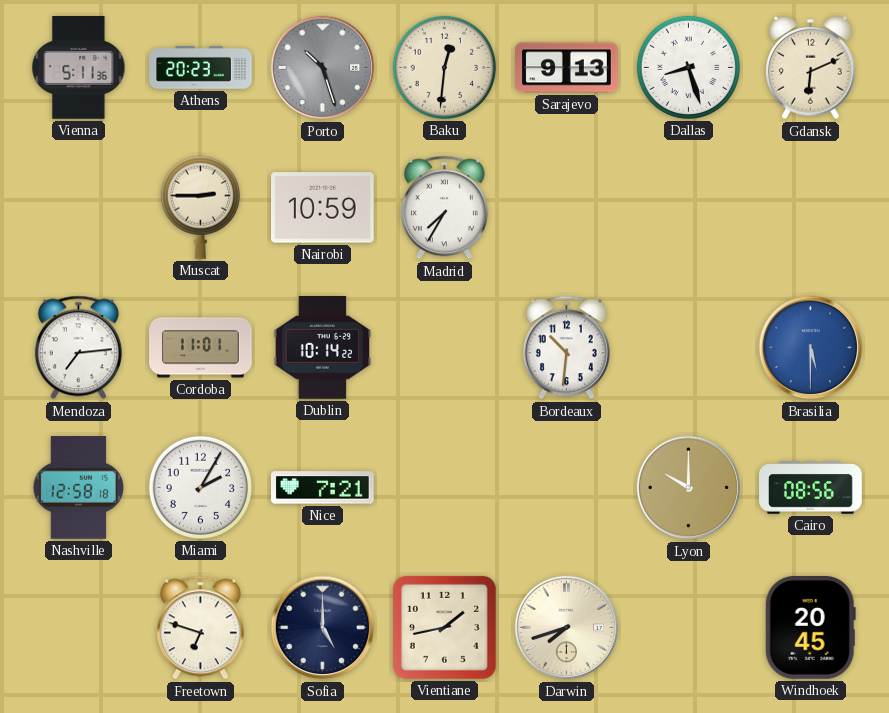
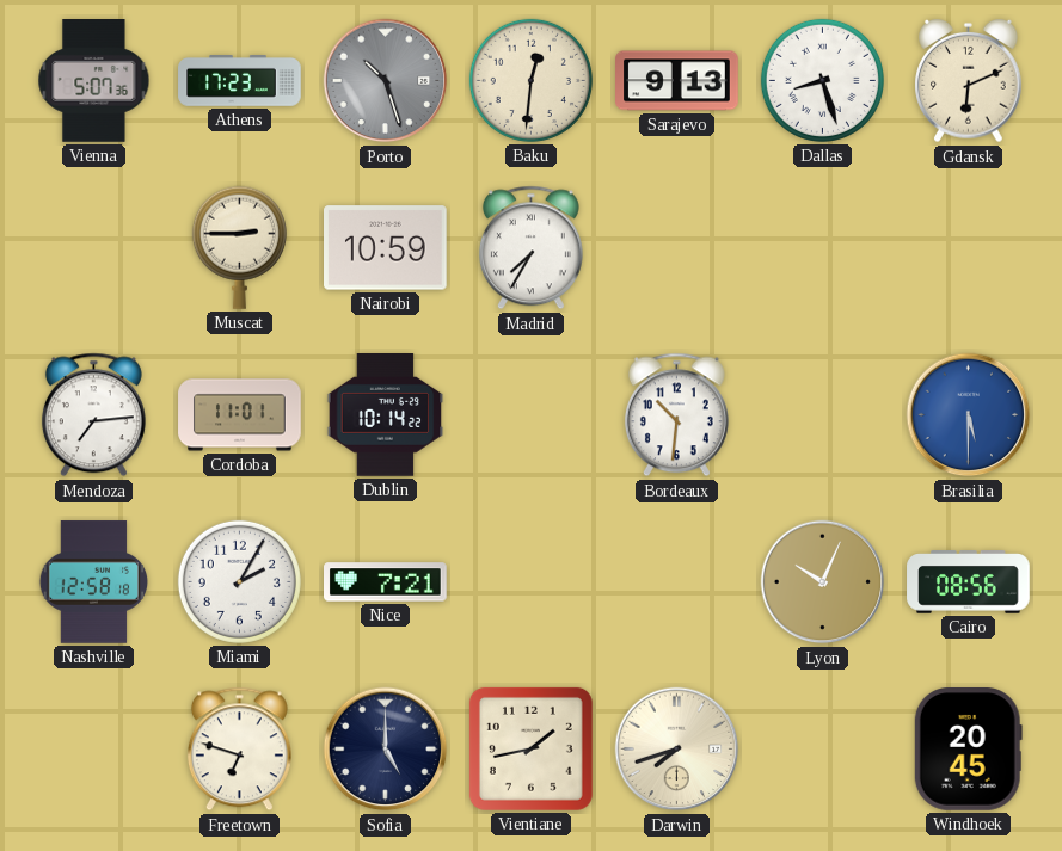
Vienna: 5:11 -> 5:07 (94, 81)
Athens: 20:23 -> 17:23 (240, 81)
Lyon: 10:00 -> 10:04 (823, 582)
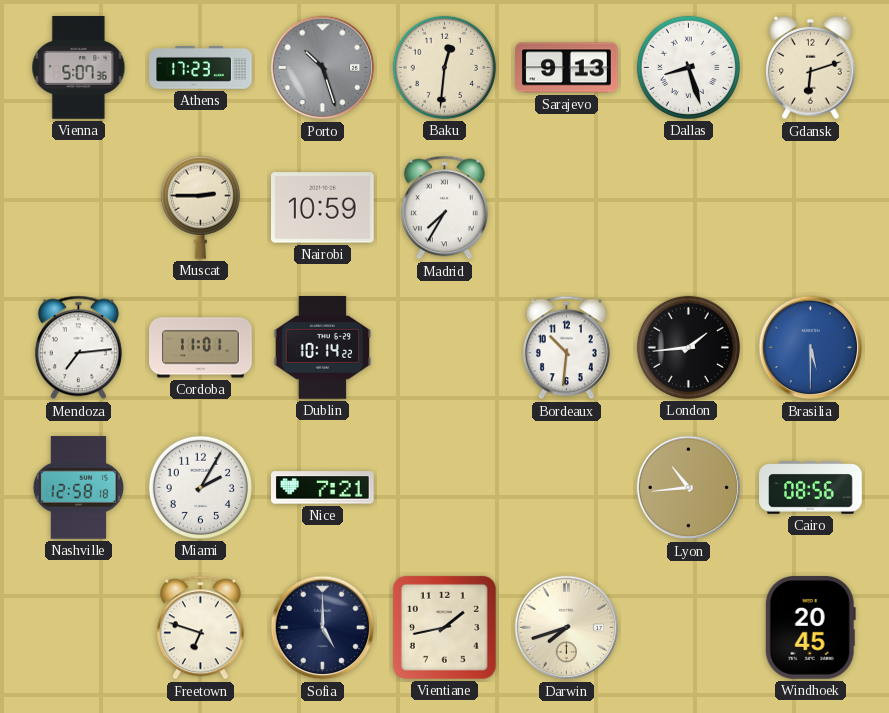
Gdansk: 6:11 -> 6:12 (811, 68)
London: none -> 1:44 (688, 347)
Lyon: 10:04 -> 10:44 (689, 488)
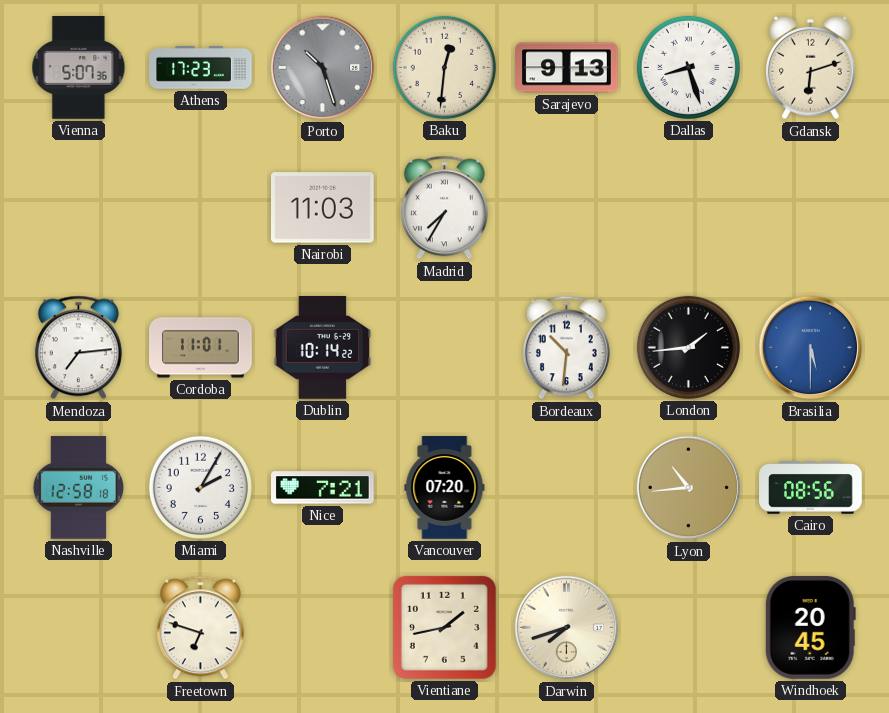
Muscat: 2:45 -> none (200, 207)
Nairobi: 10:59 -> 11:03 (323, 208)
Vancouver: none -> 07:20 (445, 488)
Sofia: 5:00 -> none (323, 628)
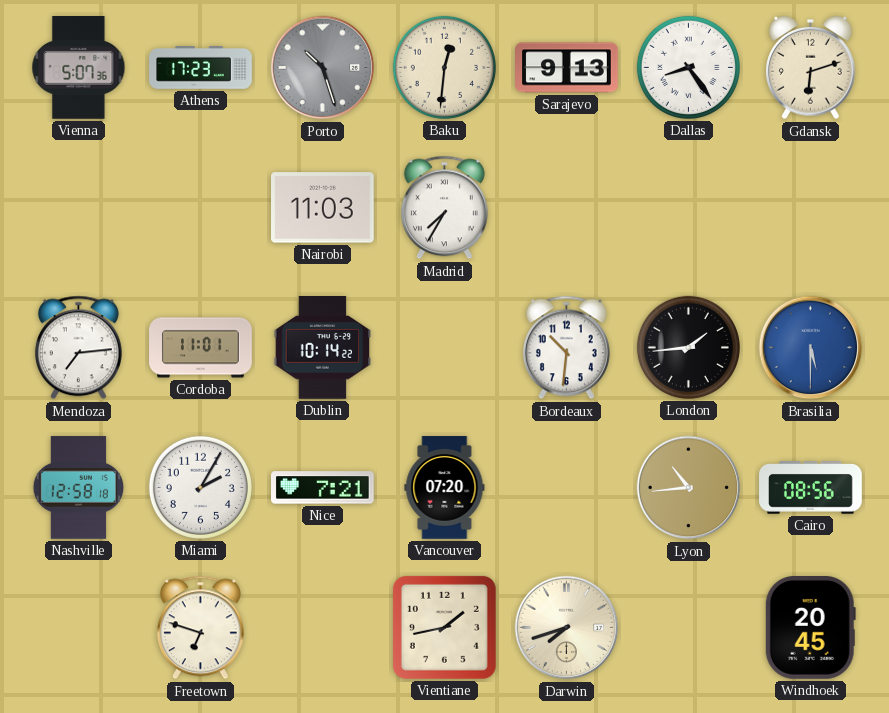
Dallas: 8:27 -> 8:24 (688, 67)
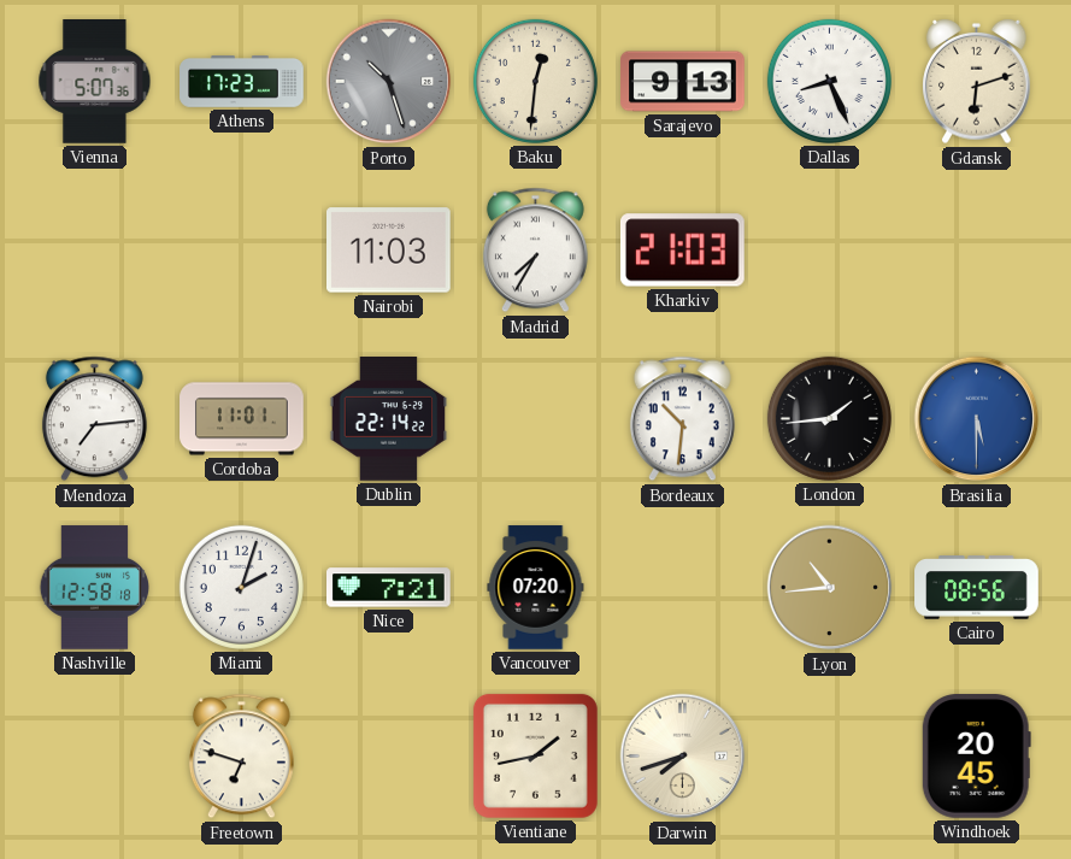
Dallas: 8:24 -> 8:26 (829, 81)
Kharkiv: none -> 21:03 (682, 251)
Dublin: 10:14 -> 22:14 (389, 419)
Miami: 2:05 -> 2:03 (241, 587)
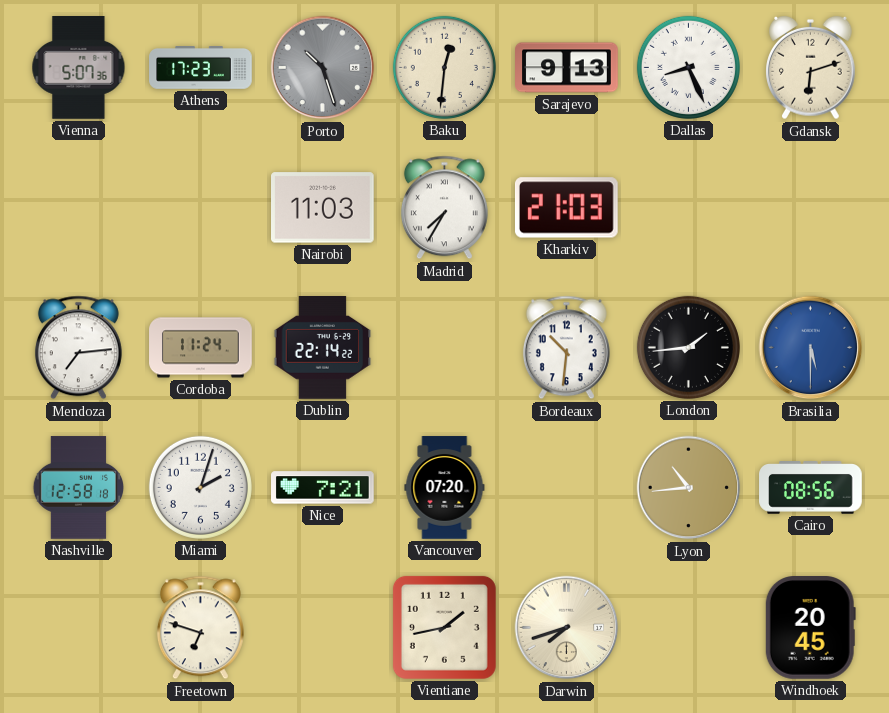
Cordoba: 11:01 -> 11:24 (201, 348)
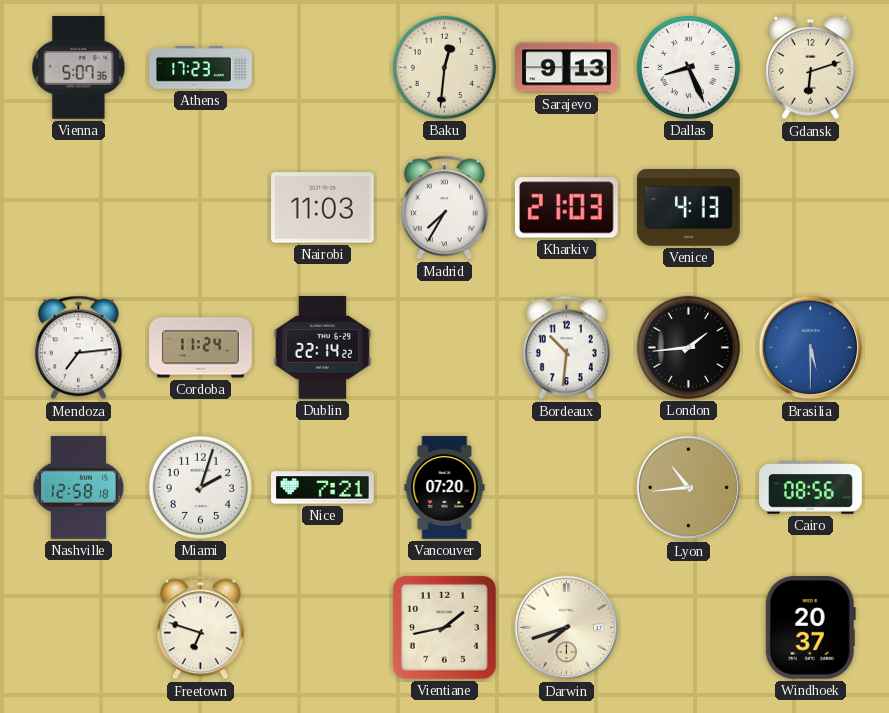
Porto: 10:27 -> none (323, 68)
Venice: none -> 4:13 (689, 208)
Windhoek: 20:45 -> 20:37 (810, 628)
